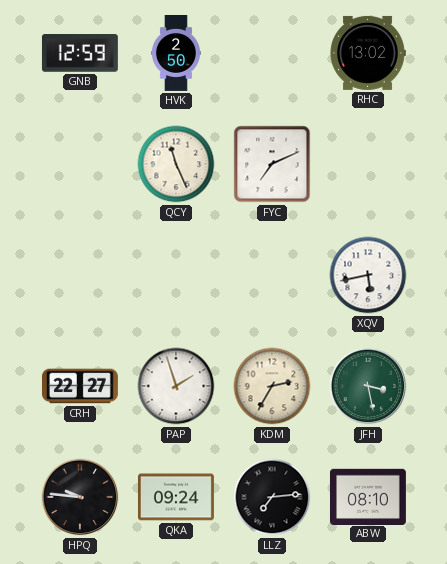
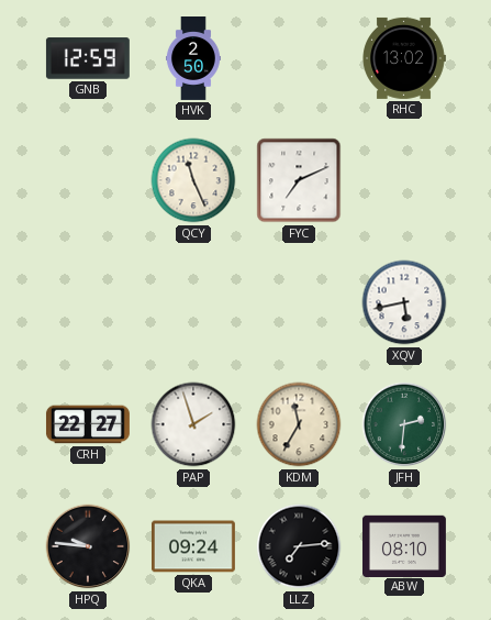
KDM: 2:35 -> 11:35 (299, 424)
JFH: 3:28 -> 2:31 (404, 424)
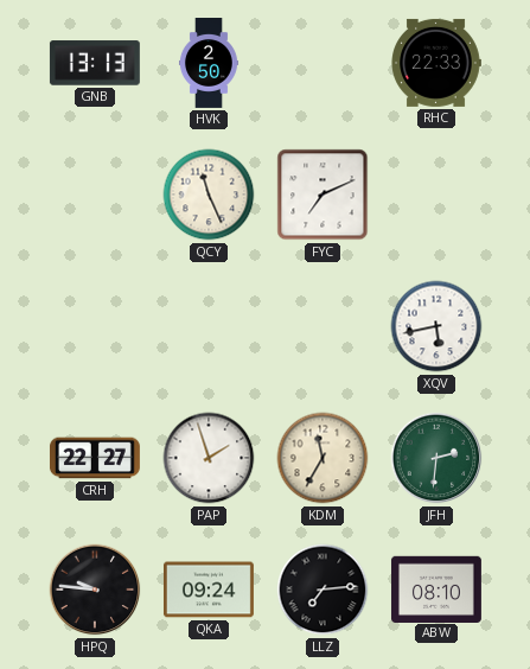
GNB: 12:59 -> 13:13 (95, 63)
RHC: 13:02 -> 22:33 (436, 63)
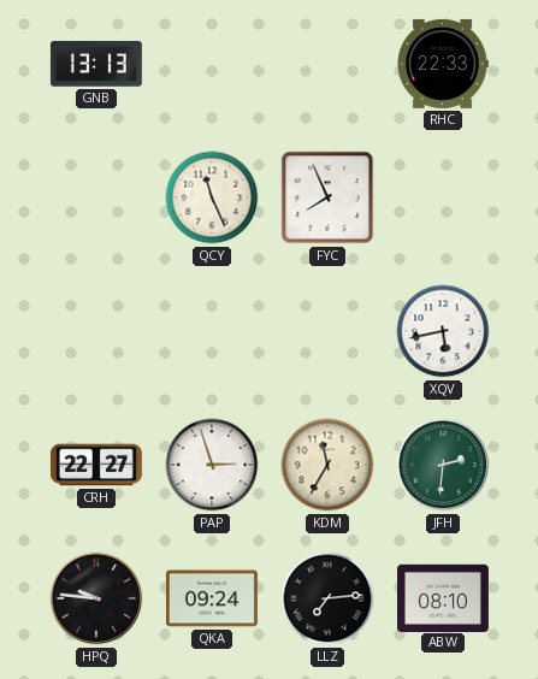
HVK: 2:50 -> none (209, 64)
FYC: 7:11 -> 7:56 (327, 197)
PAP: 1:57 -> 2:57 (212, 465)
